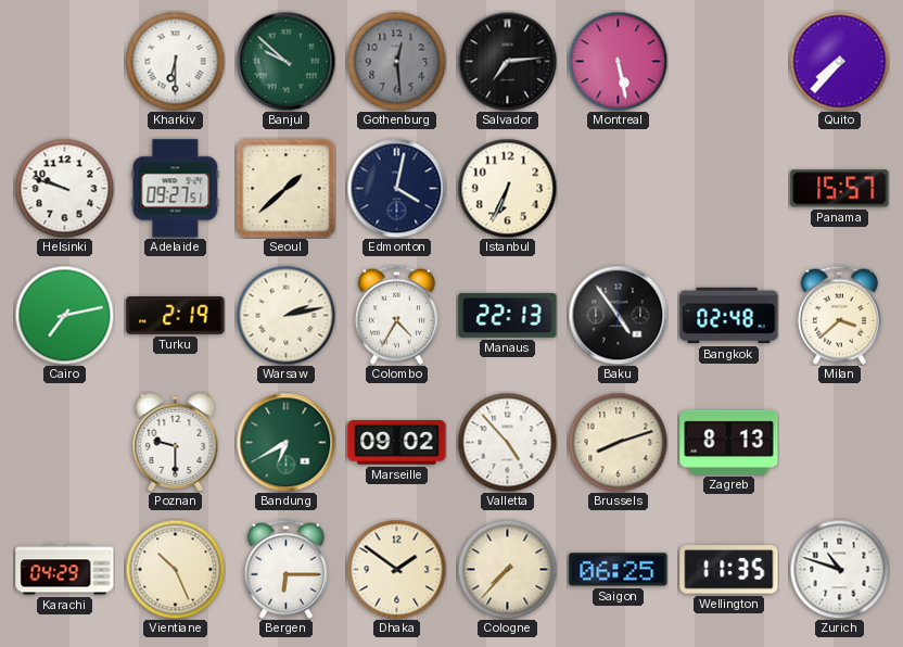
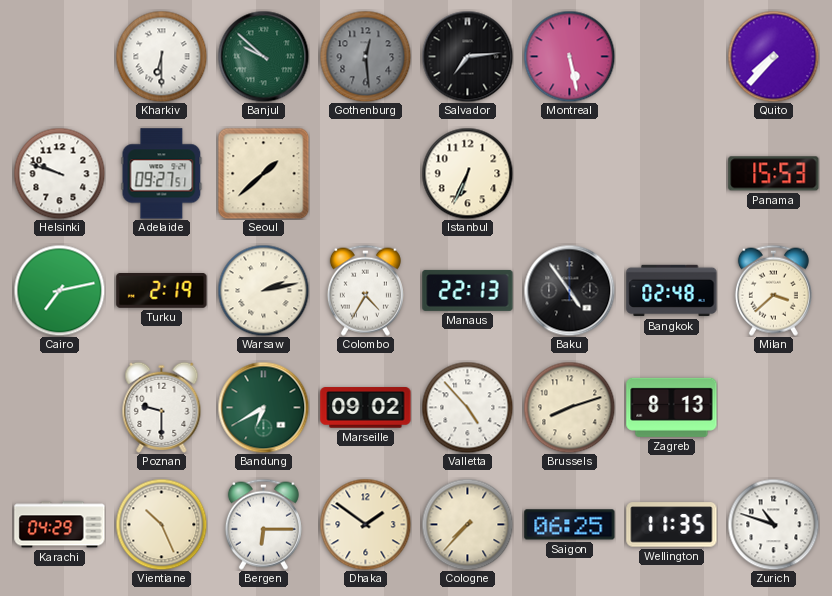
Edmonton: 4:02 -> none (396, 188)
Panama: 15:57 -> 15:53 (774, 174)
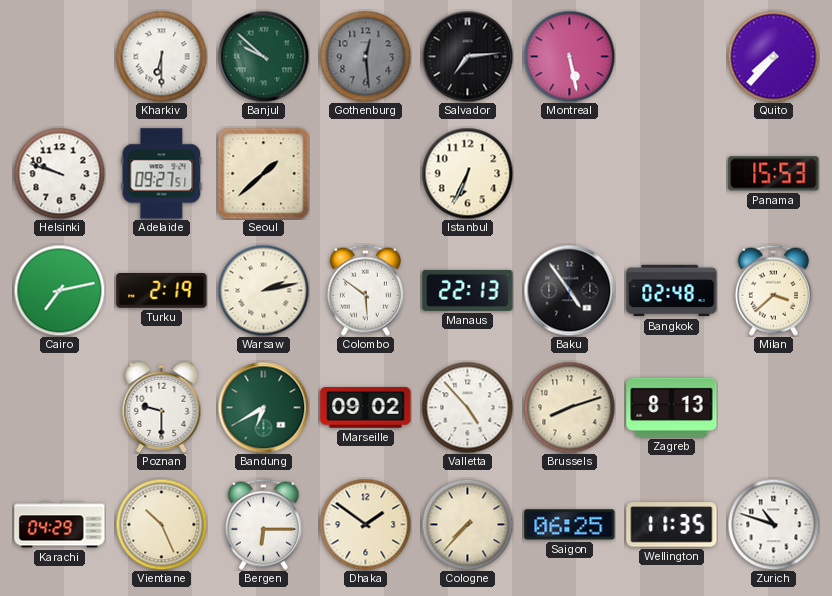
Colombo: 4:35 -> 5:51 (365, 290)
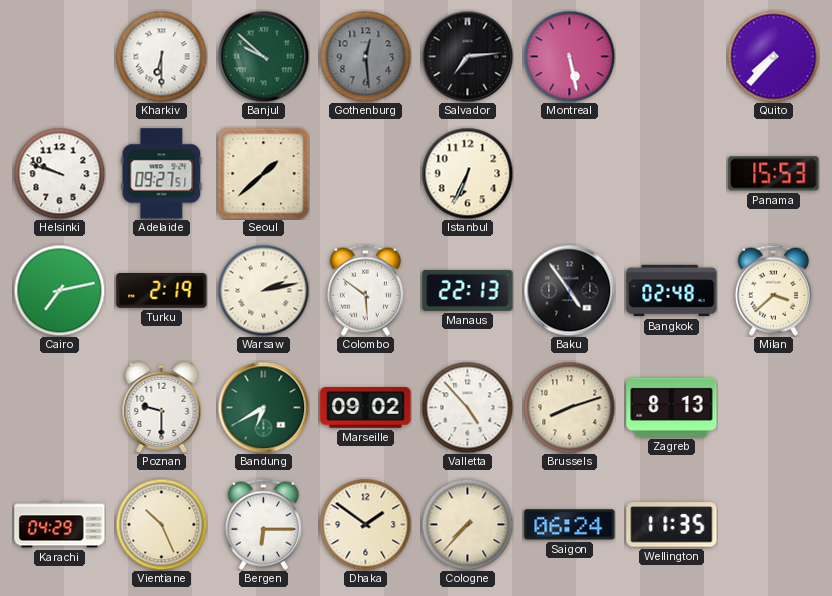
Saigon: 06:25 -> 06:24 (570, 525)
Zurich: 10:48 -> none (773, 524)
